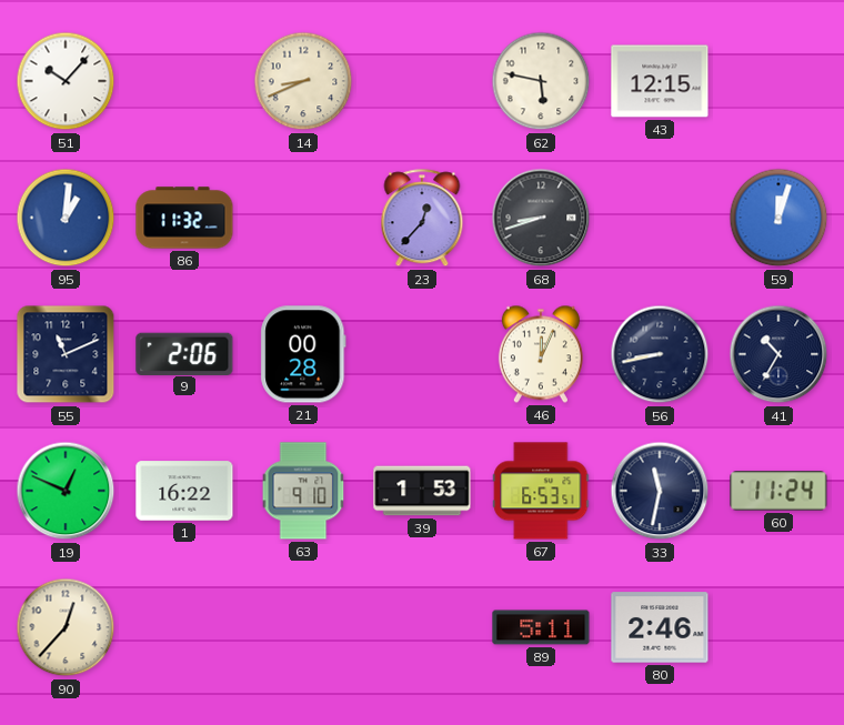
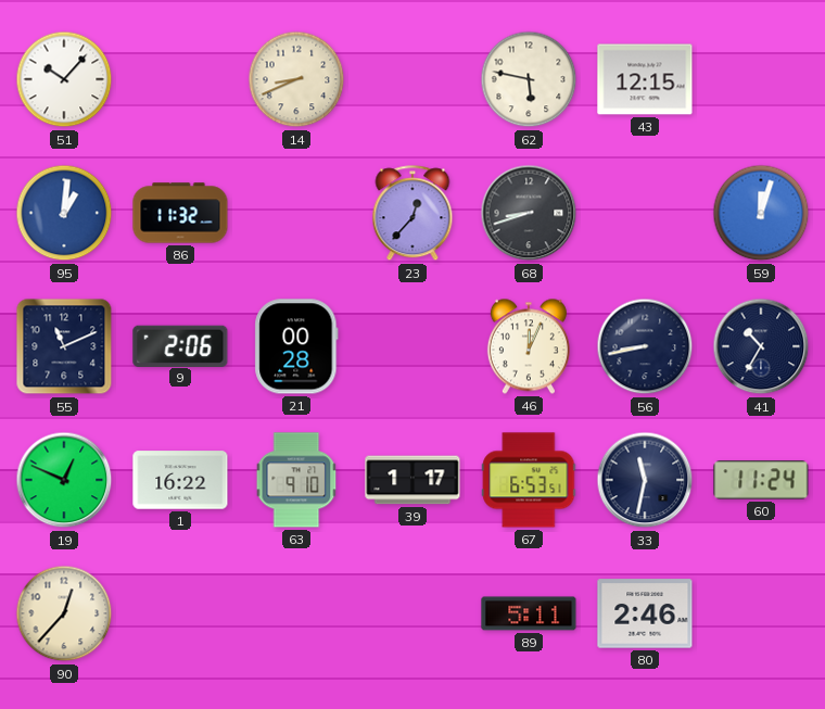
39: 1:53 -> 1:17 (412, 480)
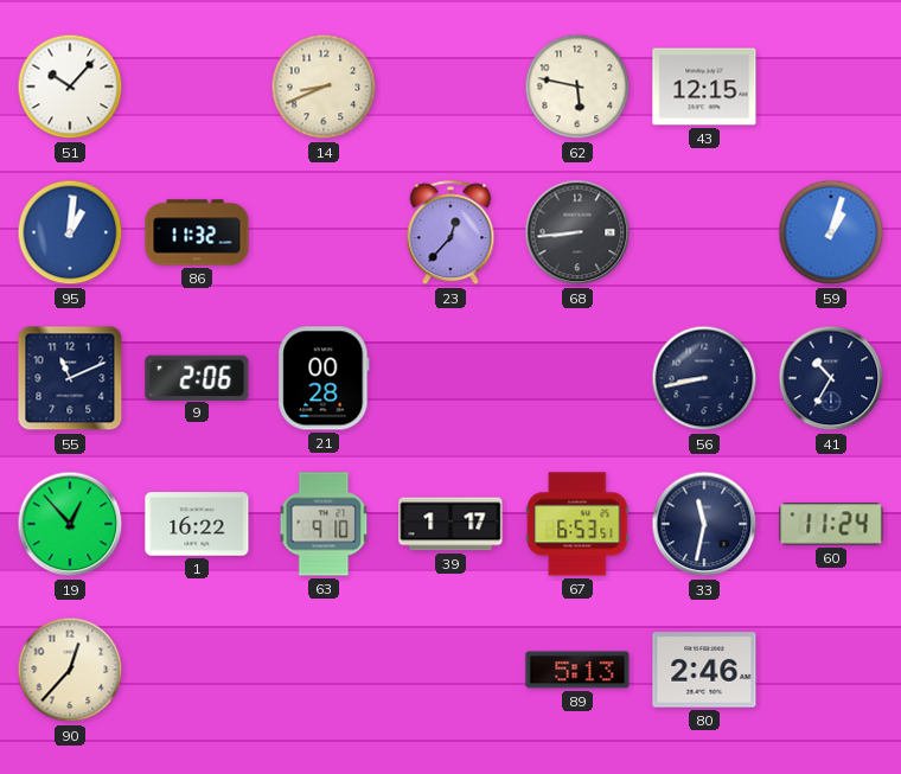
68: 8:42 -> 8:44 (577, 232)
59: 12:03 -> 1:03 (831, 232)
46: 12:04 -> none (529, 346)
19: 12:49 -> 12:53 (70, 524)
89: 5:11 -> 5:13 (577, 670)
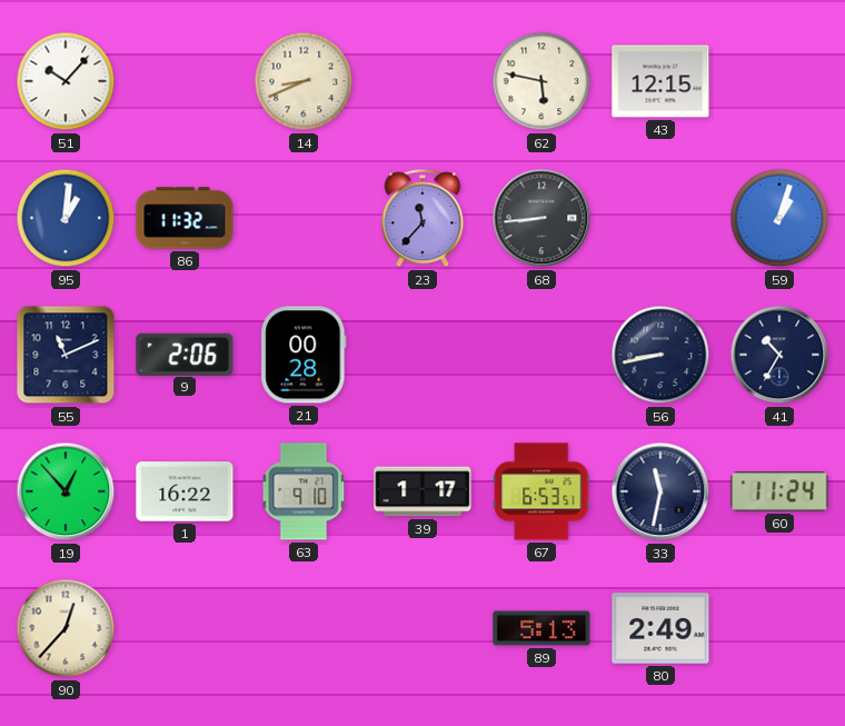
23: 12:37 -> 11:37 (422, 219)
80: 2:46 -> 2:49 (660, 628)
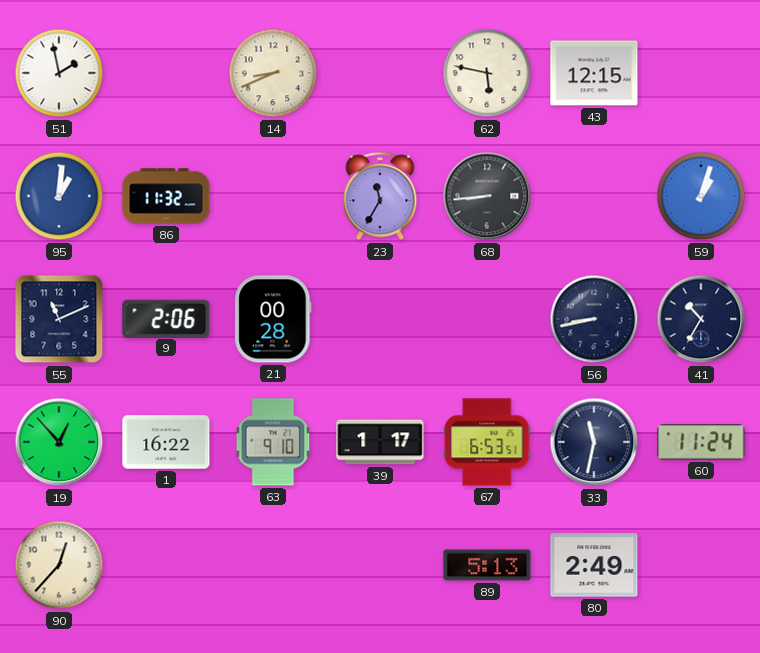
51: 10:07 -> 1:58 (59, 73)
23: 11:37 -> 11:35 (380, 197)
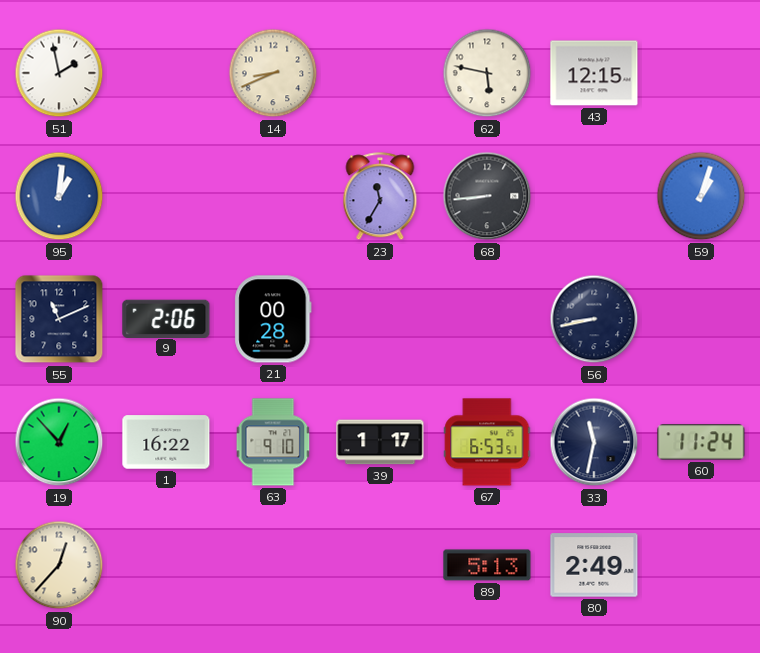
86: 11:32 -> none (166, 196)
41: 10:35 -> none (701, 319)
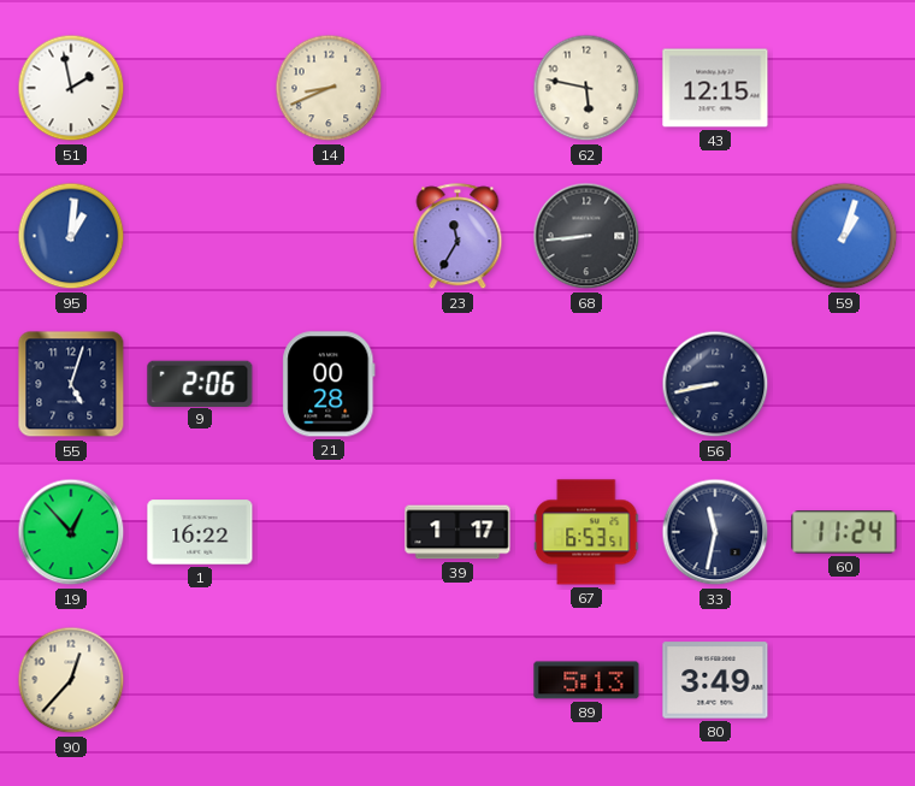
55: 11:11 -> 5:03 (71, 384)
63: 9:10 -> none (273, 442)
80: 2:49 -> 3:49 (715, 680)
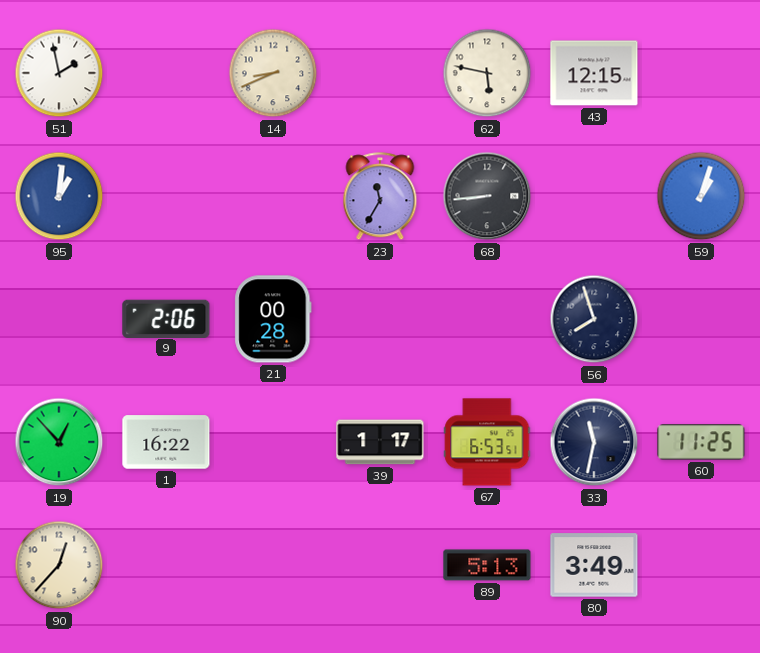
55: 5:03 -> none (71, 384)
56: 8:43 -> 7:57 (594, 319)
60: 11:24 -> 11:25 (701, 442)
